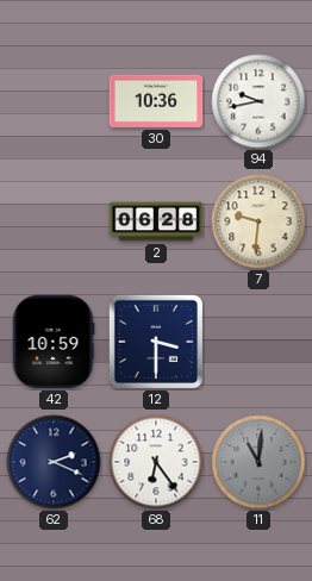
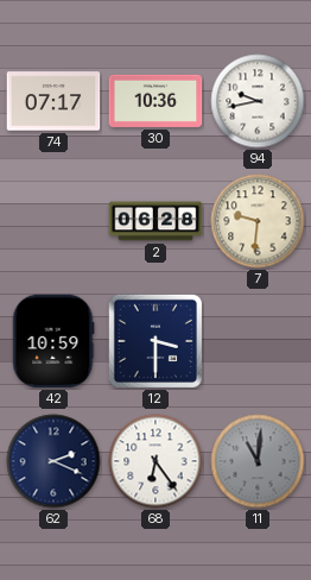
74: none -> 07:17 (53, 101)
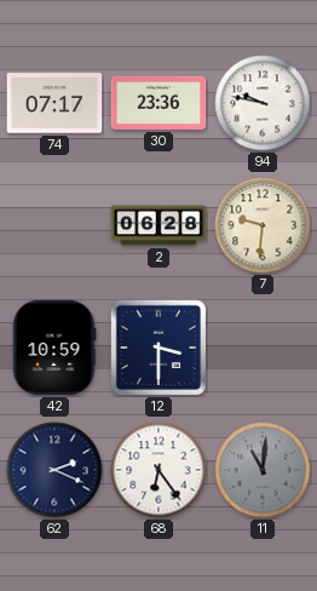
30: 10:36 -> 23:36 (158, 103)
94: 9:43 -> 9:47 (263, 103)
